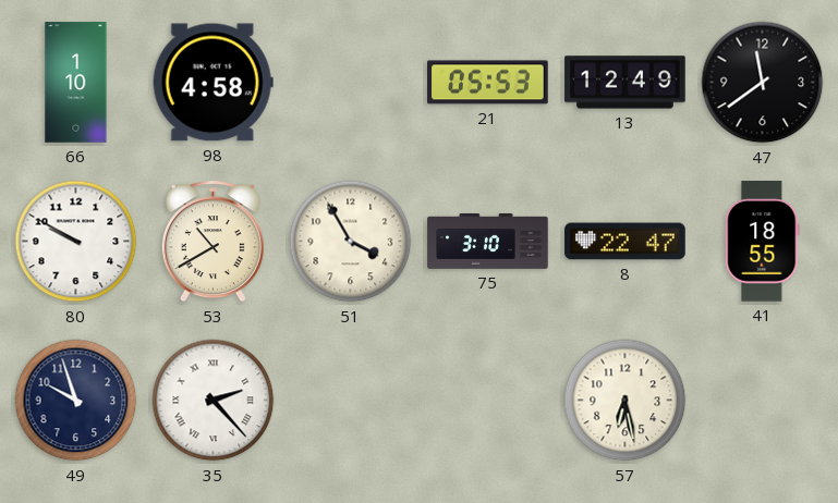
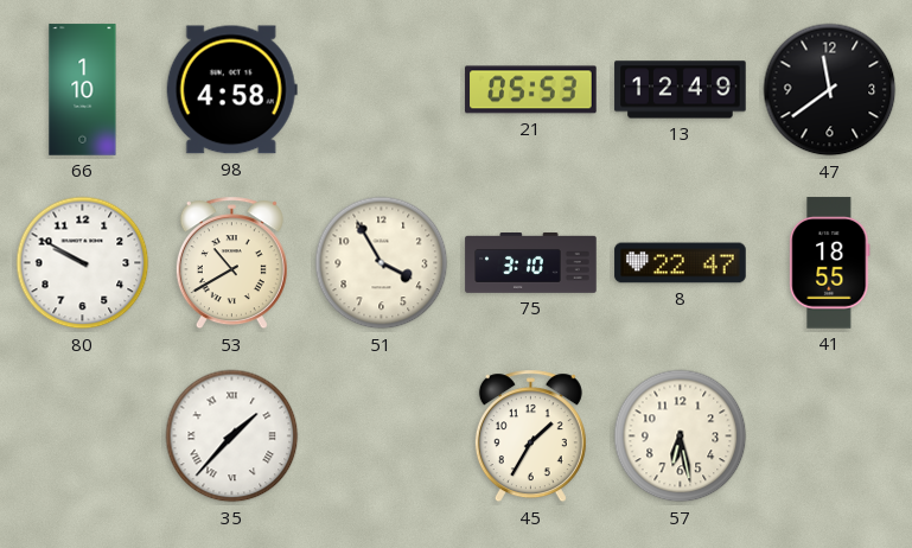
49: 9:57 -> none (76, 401)
35: 2:23 -> 1:37 (232, 437)
45: none -> 1:35 (530, 437)
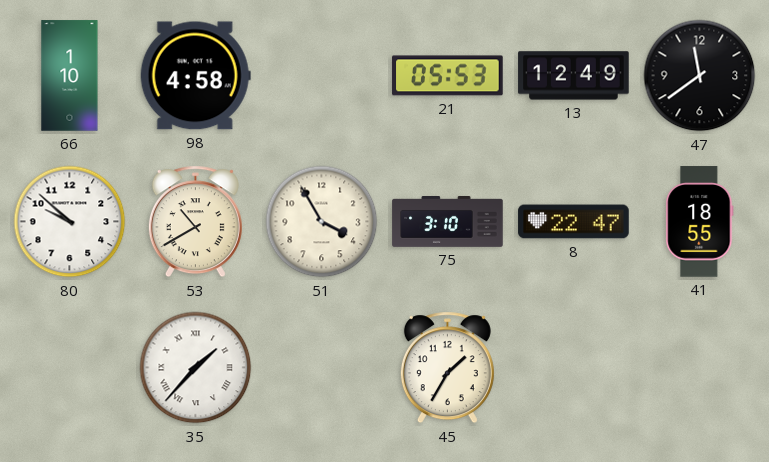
80: 9:50 -> 9:52 (70, 222)
57: 6:28 -> none (681, 437)
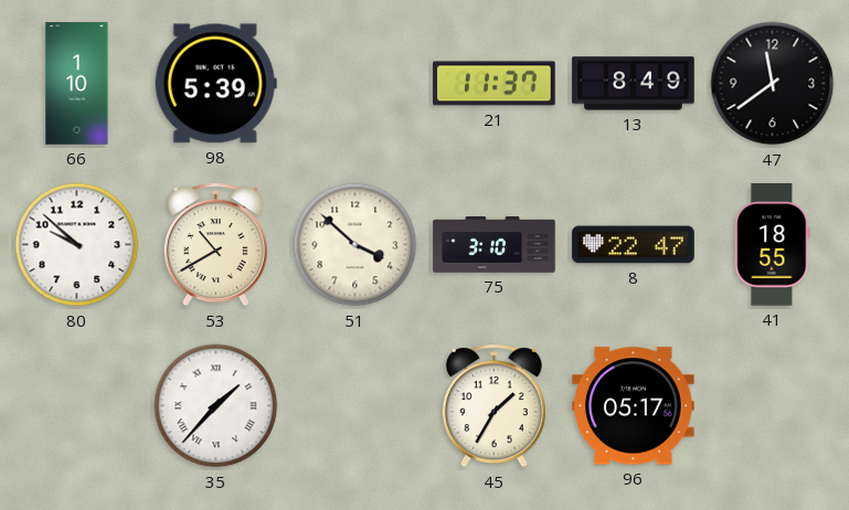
98: 4:58 -> 5:39 (215, 84)
21: 05:53 -> 11:37 (495, 84)
13: 12:49 -> 8:49 (634, 84)
51: 3:55 -> 3:52 (355, 245)
96: none -> 05:17 (634, 406)
